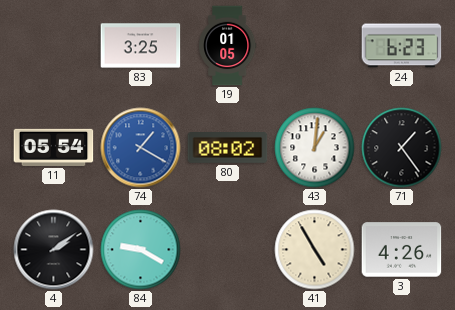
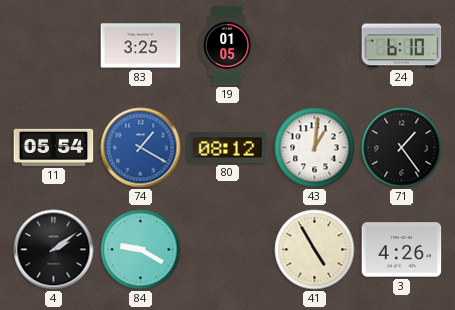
24: 6:23 -> 6:10 (402, 46)
80: 08:02 -> 08:12 (228, 148)
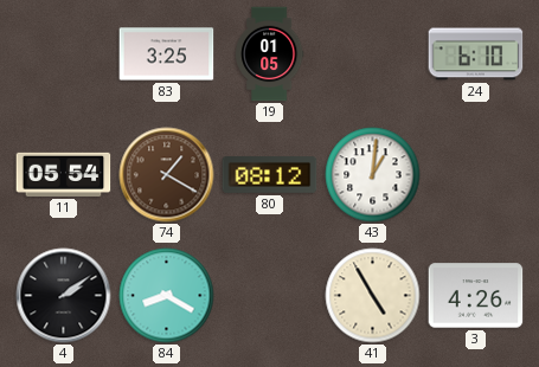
74 dial: blue -> brown (167, 175)
71: 1:24 -> none (402, 148)
84: 9:20 -> 8:20 (167, 296)
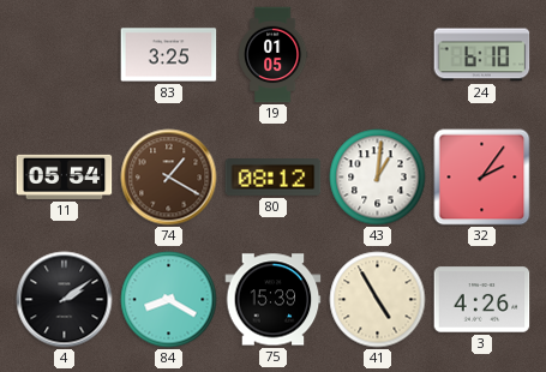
32: none -> 2:06 (482, 178)
75: none -> 15:39 (274, 300)
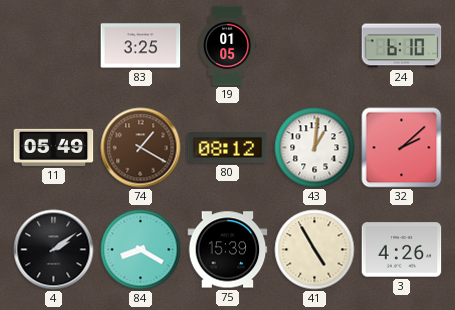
11: 05:54 -> 05:49 (54, 147)
32: 2:06 -> 2:08 (402, 148)
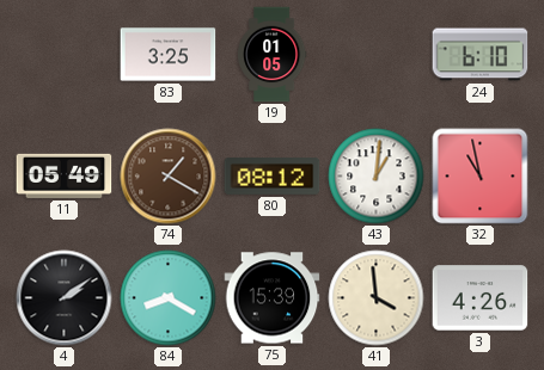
32: 2:08 -> 10:58 (481, 177)
41: 4:55 -> 3:59 (377, 298)
